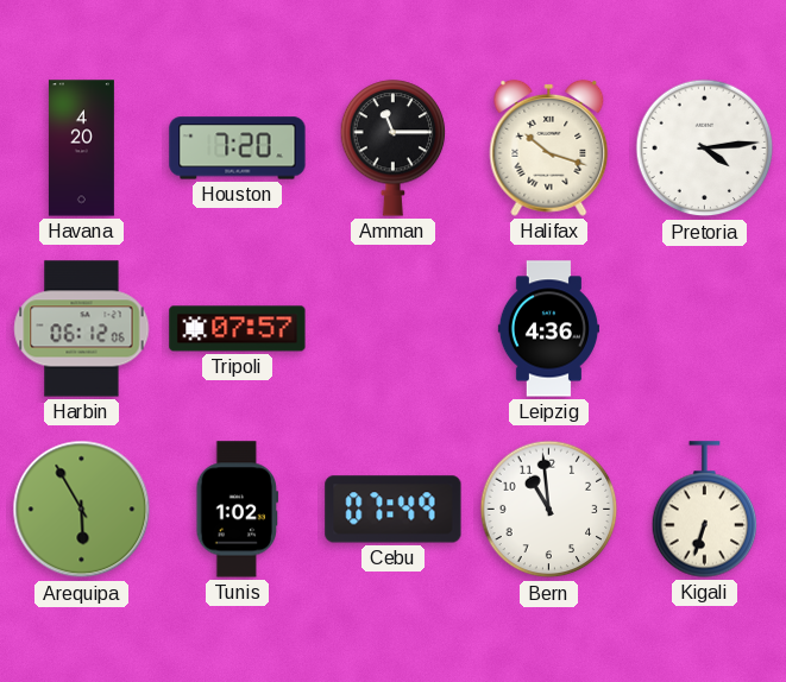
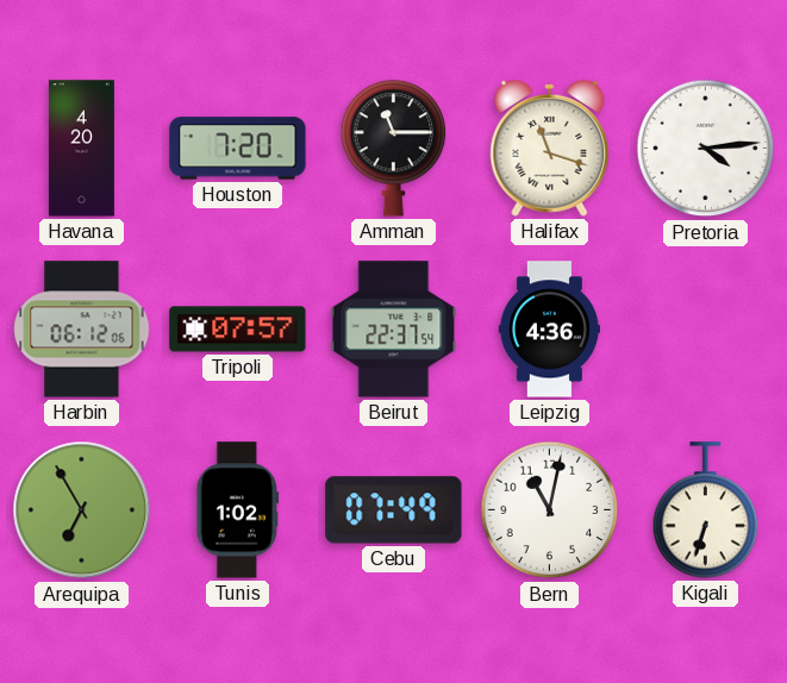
Halifax: 10:18 -> 11:18 (550, 148)
Beirut: none -> 22:37 (394, 330)
Arequipa: 5:55 -> 6:55 (82, 510)
Bern: 10:59 -> 11:02 (550, 510)
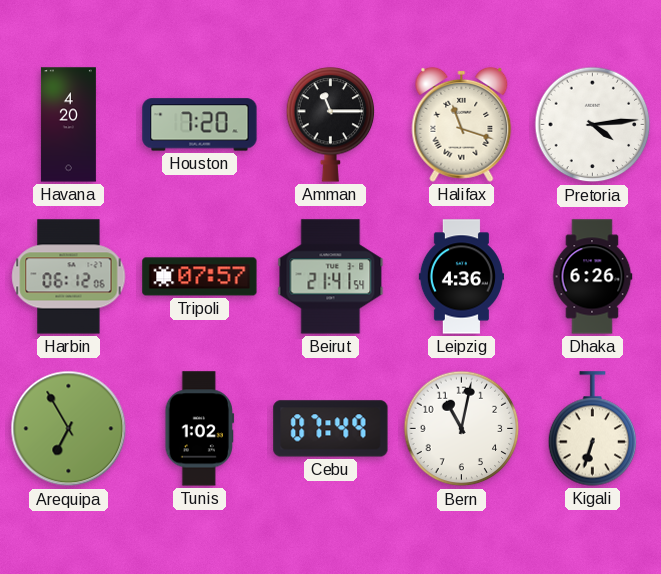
Beirut: 22:37 -> 21:41 (331, 277)
Dhaka: none -> 6:26 (592, 277)
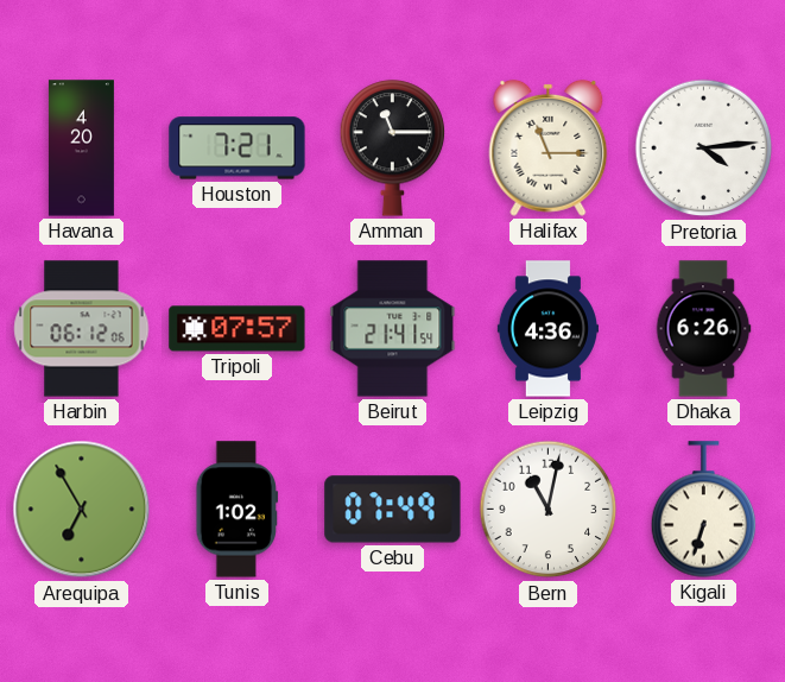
Houston: 7:20 -> 7:21 (238, 149)
Halifax: 11:18 -> 11:15 (549, 147)
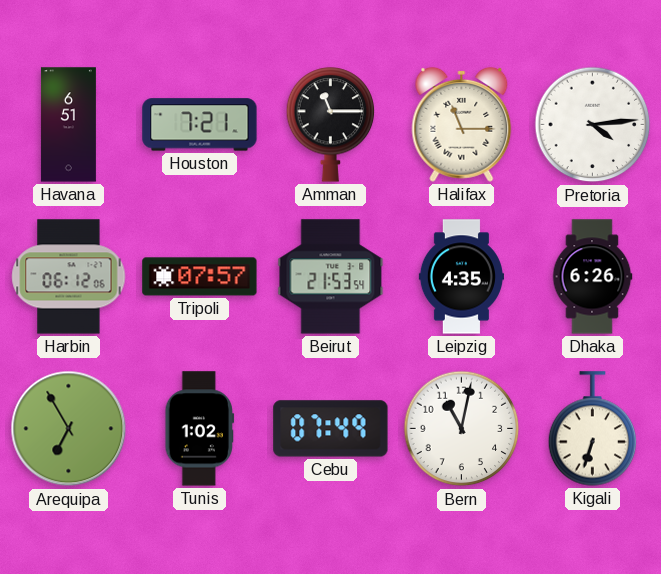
Havana: 4:20 -> 6:51 (68, 125)
Beirut: 21:41 -> 21:53 (331, 277)
Leipzig: 4:36 -> 4:35 (461, 277)
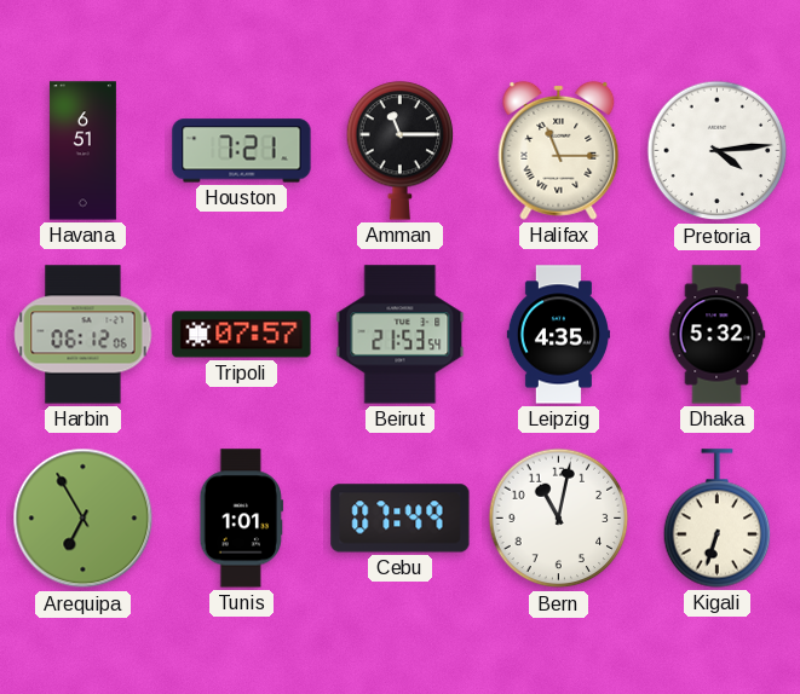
Dhaka: 6:26 -> 5:32 (716, 335)
Tunis: 1:02 -> 1:01 (242, 519)
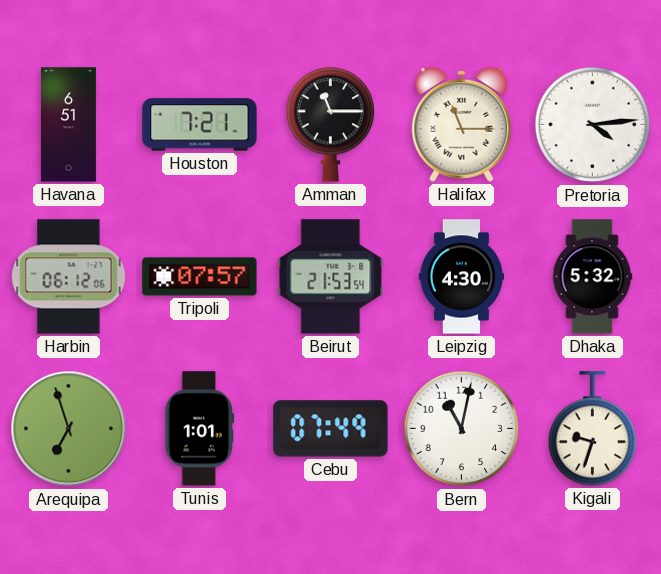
Leipzig: 4:35 -> 4:30 (461, 277)
Arequipa: 6:55 -> 6:57 (69, 429)
Kigali: 6:33 -> 9:33 (593, 429)
